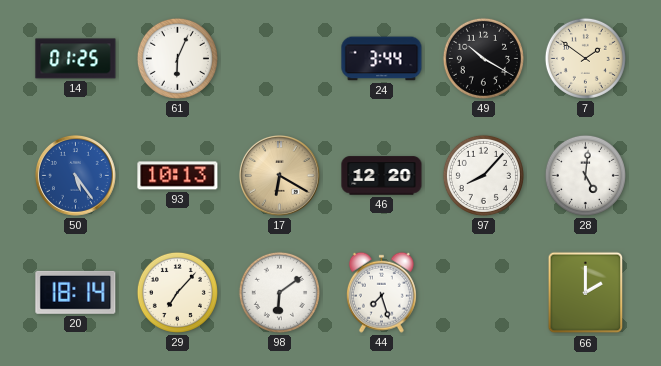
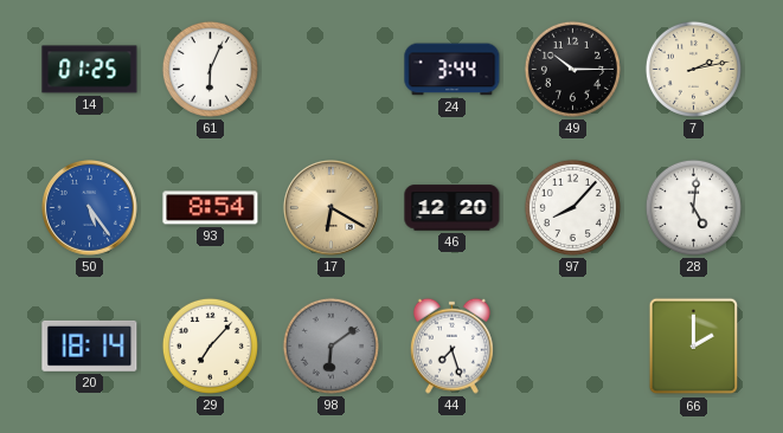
49: 10:20 -> 10:15 (572, 69)
7: 1:51 -> 2:13 (693, 69)
93: 10:13 -> 8:54 (211, 208)
98 dial: white -> grey (330, 345)
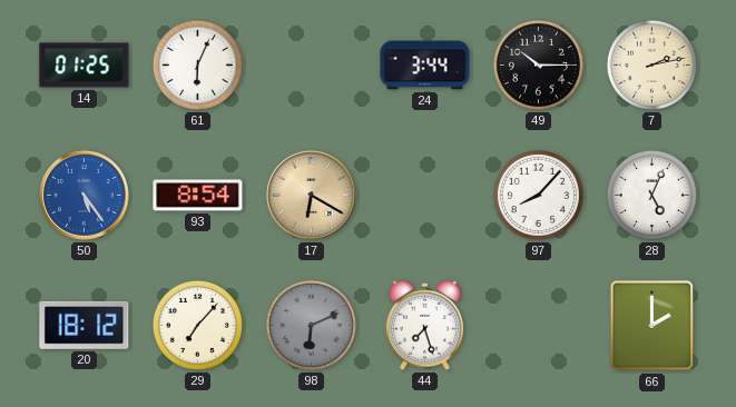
46: 12:20 -> none (453, 208)
28: 5:01 -> 5:04 (651, 195)
20: 18:14 -> 18:12 (85, 325)
98: 6:09 -> 6:11 (311, 325)
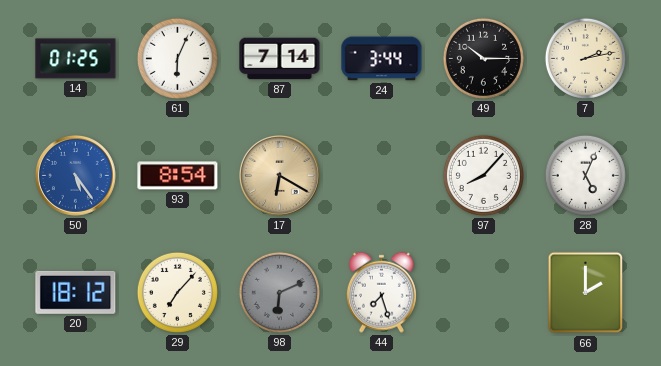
87: none -> 7:14 (280, 59)
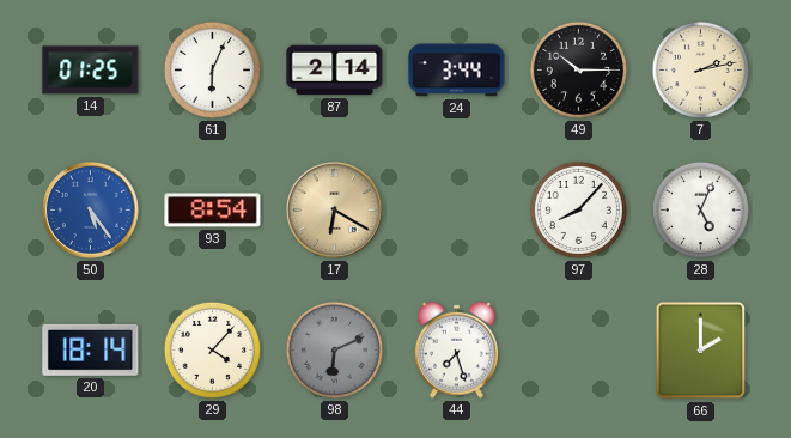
87: 7:14 -> 2:14 (335, 71)
20: 18:12 -> 18:14 (91, 349)
29: 7:07 -> 4:07 (212, 349)
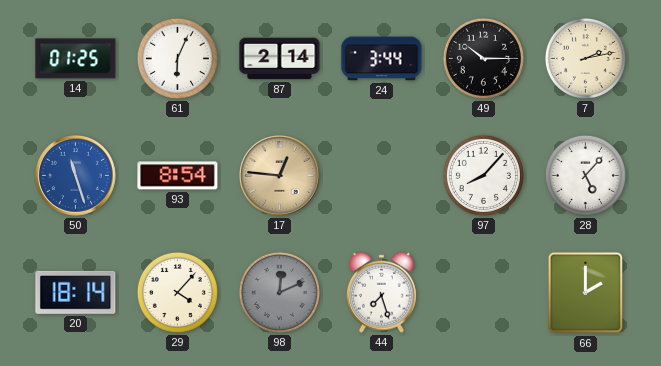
50: 5:24 -> 11:27 (75, 175)
17: 6:20 -> 12:46 (279, 175)
28: 5:04 -> 5:07 (585, 175)
98: 6:11 -> 12:11 (279, 292)
